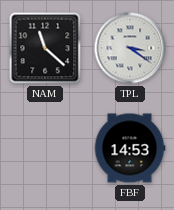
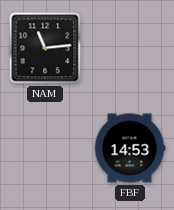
NAM: 11:22 -> 11:14 (45, 48)
TPL: 3:21 -> none (130, 48)
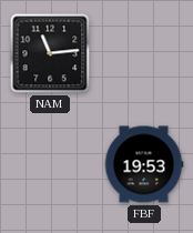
FBF: 14:53 -> 19:53 (144, 164)
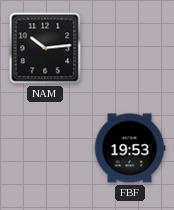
NAM: 11:14 -> 10:14 (45, 48)
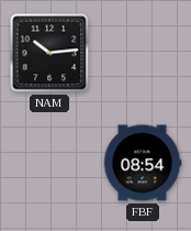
FBF: 19:53 -> 08:54 (143, 163)
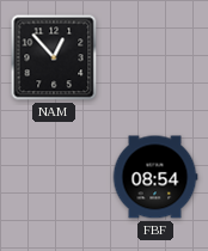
NAM: 10:14 -> 12:53 (54, 57)
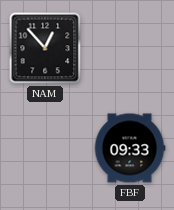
FBF: 08:54 -> 09:33 (130, 148)
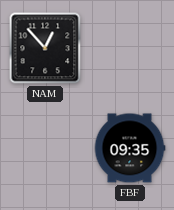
FBF: 09:33 -> 09:35 (130, 148)
